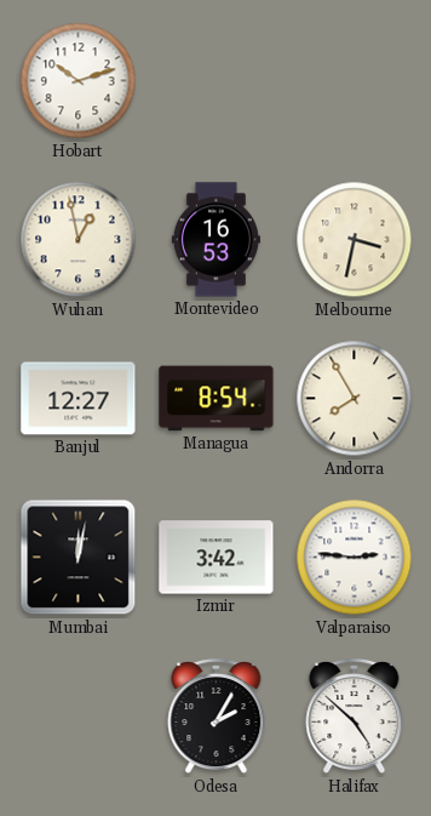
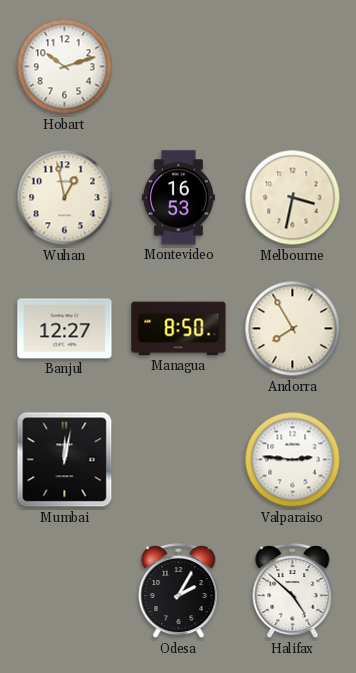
Managua: 8:54 -> 8:50 (179, 329)
Izmir: 3:42 -> none (217, 558)
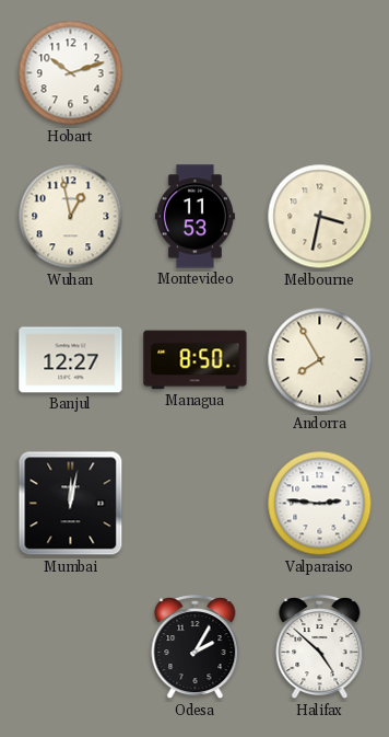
Montevideo: 16:53 -> 11:53 (194, 217)
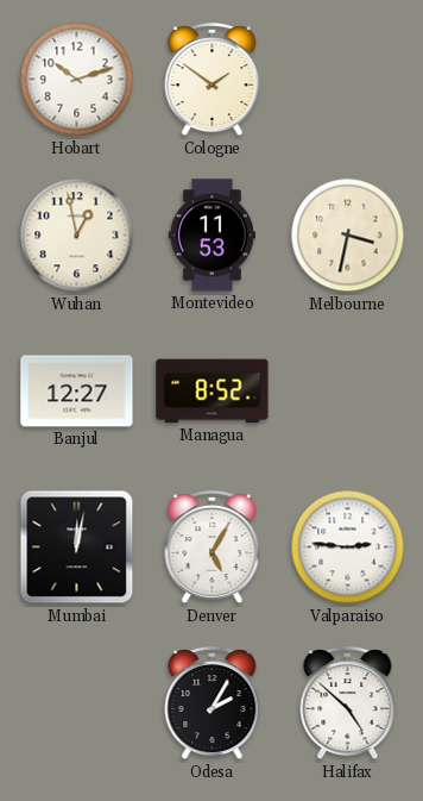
Cologne: none -> 1:51 (213, 81)
Managua: 8:50 -> 8:52 (213, 392)
Andorra: 7:55 -> none (320, 360)
Denver: none -> 5:05 (213, 549)
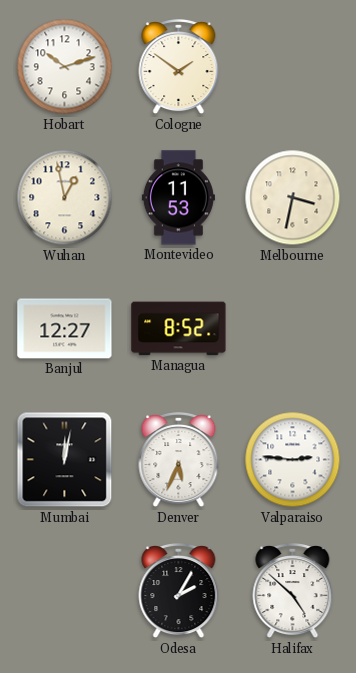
Denver: 5:05 -> 5:34 (179, 461)
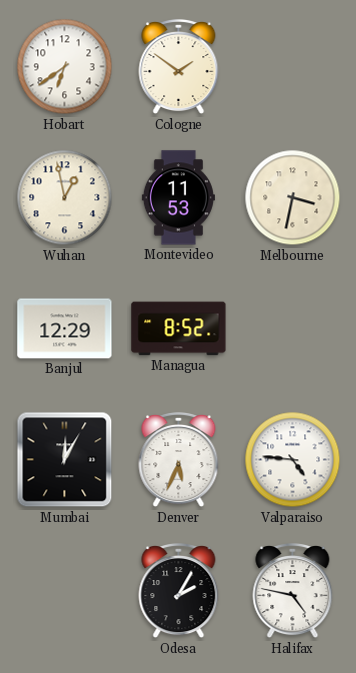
Hobart: 10:12 -> 6:39 (65, 67)
Banjul: 12:27 -> 12:29 (65, 329)
Mumbai: 12:02 -> 12:05 (65, 460)
Valparaiso: 2:46 -> 4:46 (293, 460)
Halifax: 4:52 -> 4:47 (293, 592)
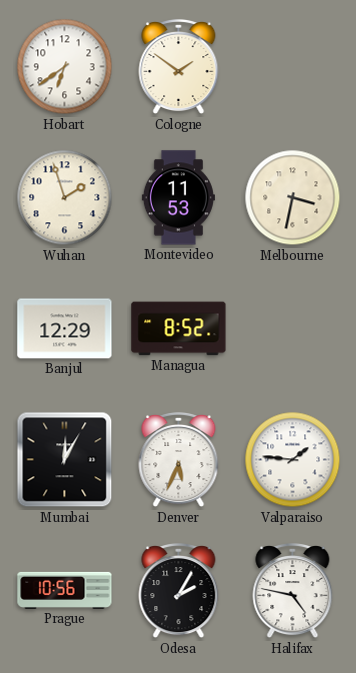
Wuhan: 12:58 -> 1:57 (65, 198)
Valparaiso: 4:46 -> 1:46 (293, 460)
Prague: none -> 10:56 (65, 590)
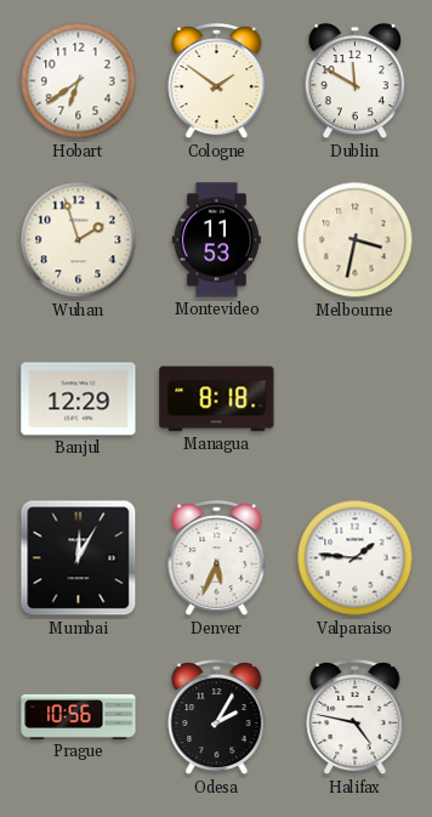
Dublin: none -> 11:50 (356, 81)
Managua: 8:52 -> 8:18 (217, 399)
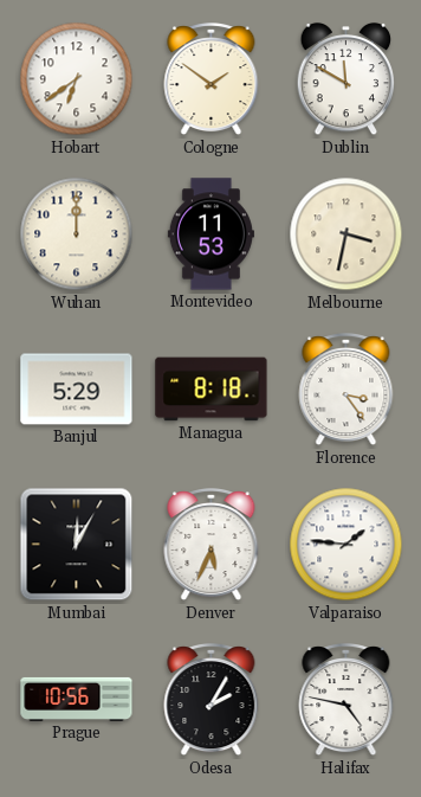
Wuhan: 1:57 -> 12:00 (77, 234)
Banjul: 12:29 -> 5:29 (77, 390)
Florence: none -> 3:24 (346, 391)
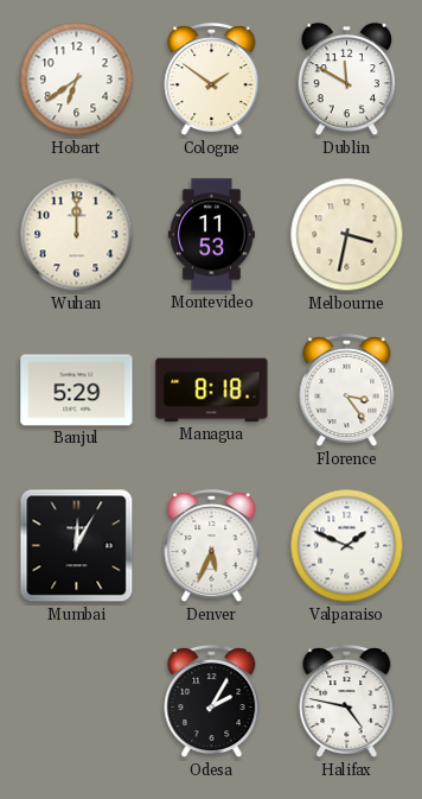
Valparaiso: 1:46 -> 1:49 (347, 546)
Prague: 10:56 -> none (77, 699)
